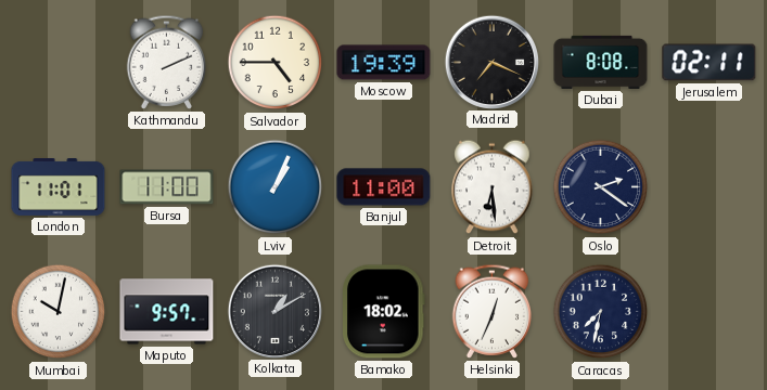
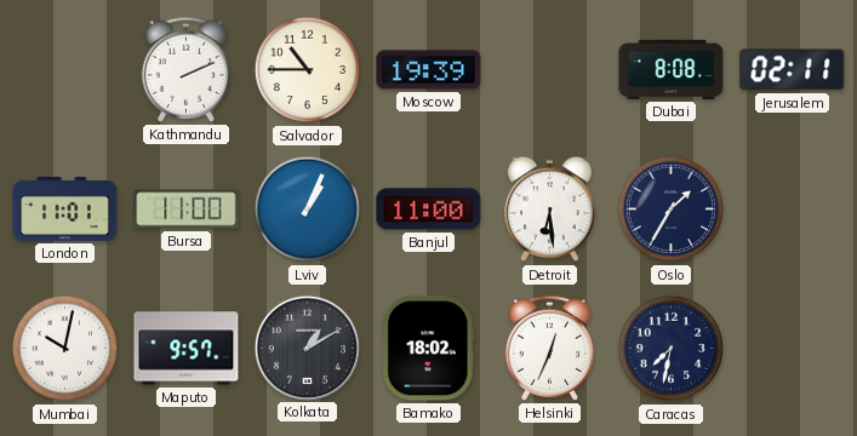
Salvador: 4:45 -> 10:45 (308, 70)
Madrid: 7:19 -> none (491, 62)
Oslo: 2:21 -> 1:35 (672, 210)
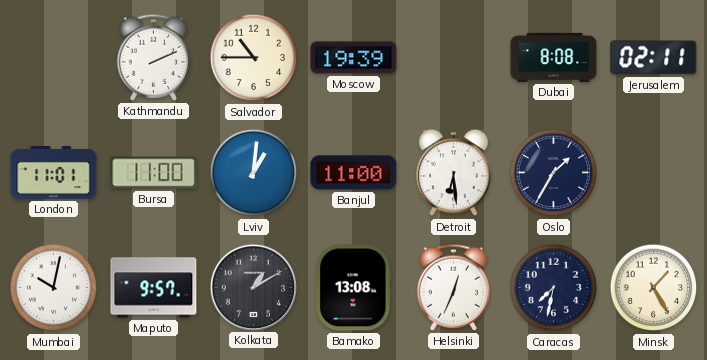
Lviv: 1:04 -> 1:01 (254, 173)
Bamako: 18:02 -> 13:08 (354, 288)
Minsk: none -> 1:25 (654, 288)
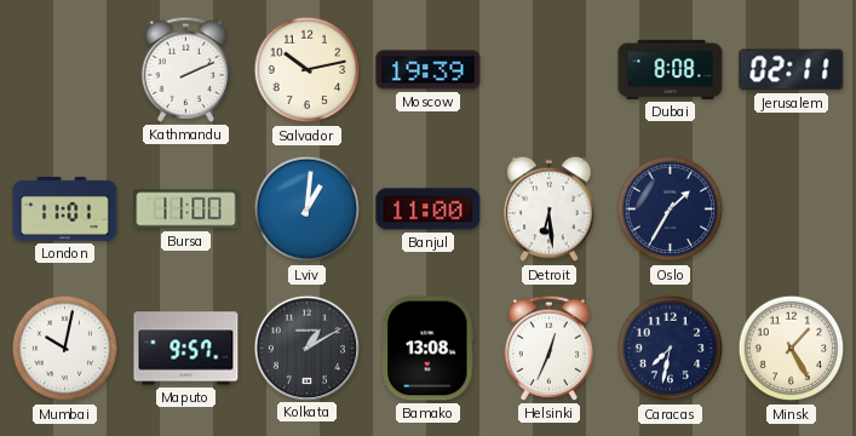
Salvador: 10:45 -> 10:13 (308, 70)
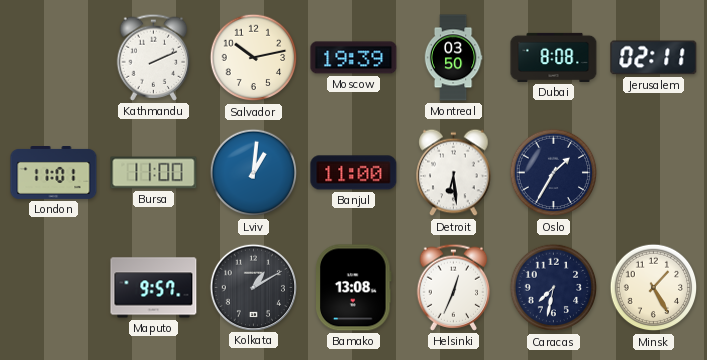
Montreal: none -> 03:50 (453, 58)
Mumbai: 10:02 -> none (65, 349)
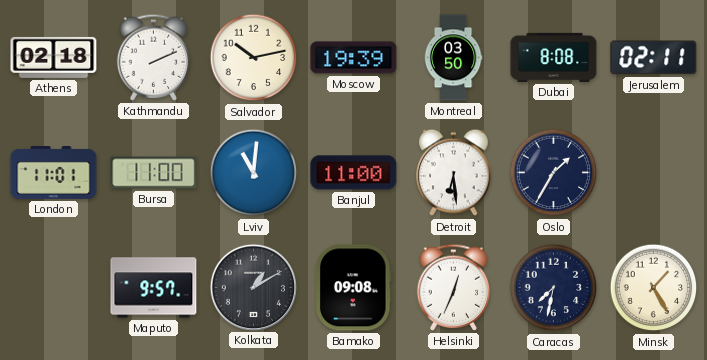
Athens: none -> 02:18 (54, 57)
Lviv: 1:01 -> 11:01 (254, 173)
Bamako: 13:08 -> 09:08 (354, 288)
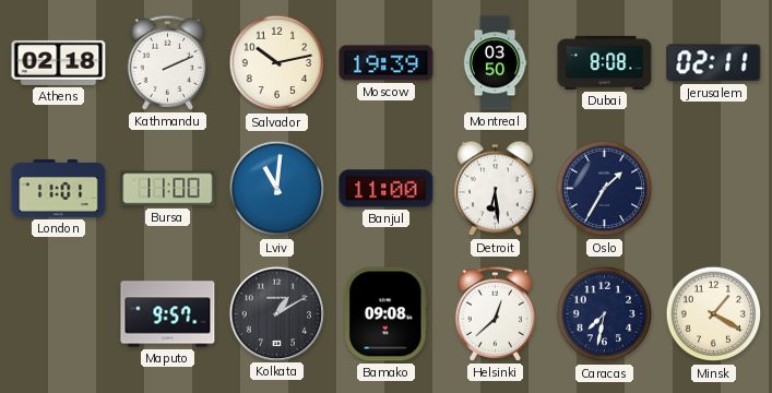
Helsinki: 12:34 -> 12:38 (496, 313)
Minsk: 1:25 -> 1:20 (714, 314)
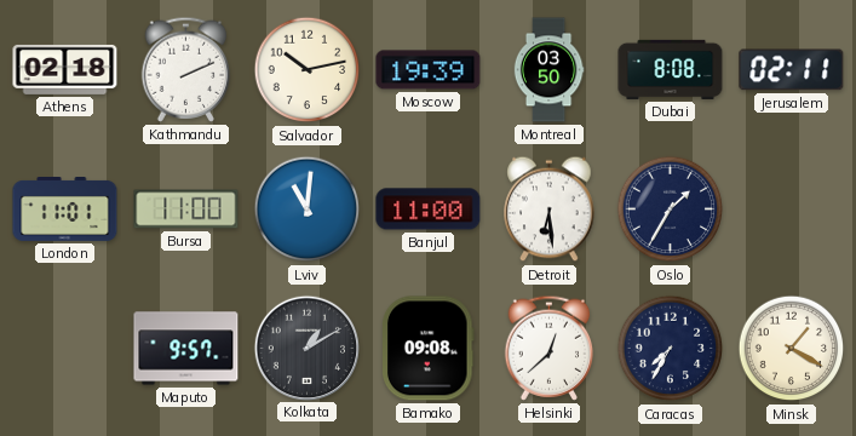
Caracas: 7:32 -> 7:35 (671, 349)
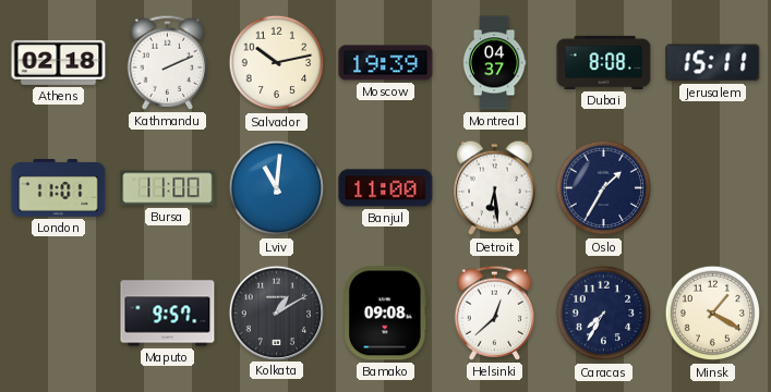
Montreal: 03:50 -> 04:37 (494, 63)
Jerusalem: 02:11 -> 15:11 (713, 63)
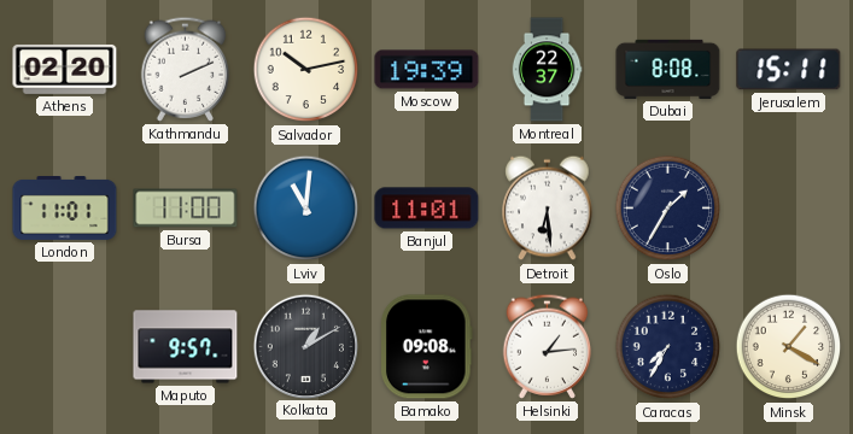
Athens: 02:18 -> 02:20 (65, 69)
Montreal: 04:37 -> 22:37 (547, 70)
Banjul: 11:00 -> 11:01 (427, 209)
Helsinki: 12:38 -> 1:14 (548, 346)
